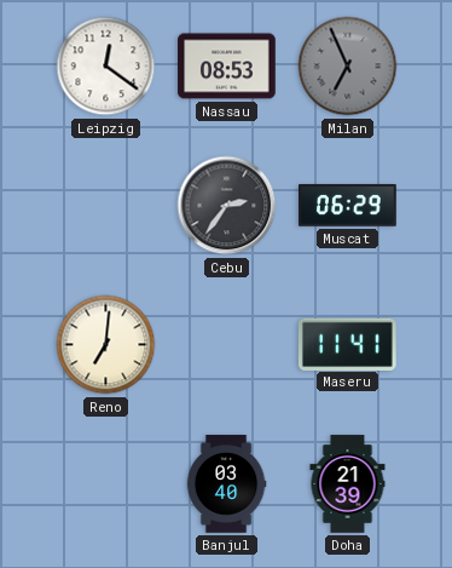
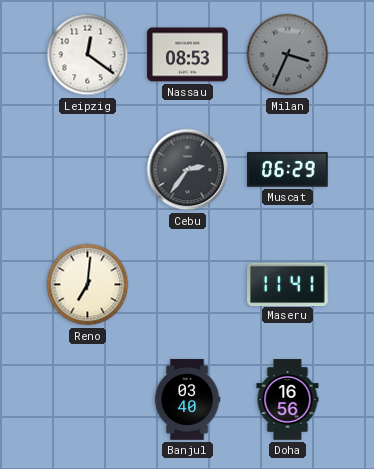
Milan: 6:56 -> 3:34 (288, 55)
Doha: 21:39 -> 16:56 (288, 400)
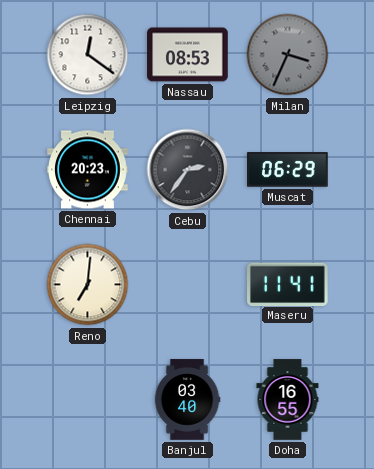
Chennai: none -> 20:23 (88, 170)
Doha: 16:56 -> 16:55 (288, 400)
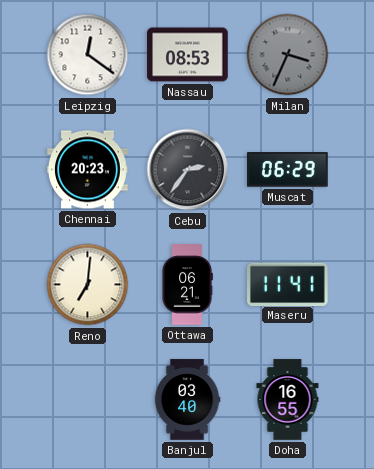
Ottawa: none -> 06:21 (187, 285)
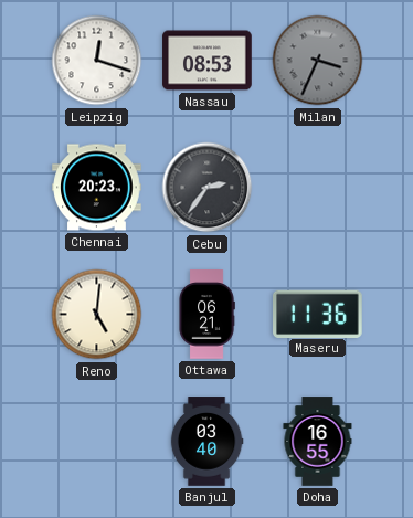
Leipzig: 12:21 -> 12:18 (97, 61)
Muscat: 06:29 -> none (288, 170)
Reno: 7:01 -> 5:01 (97, 315)
Maseru: 11:41 -> 11:36 (318, 314)
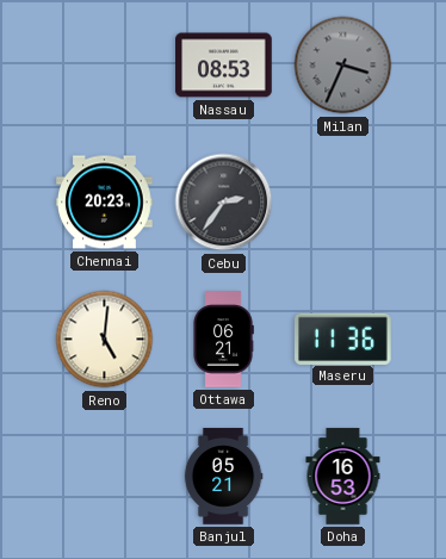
Leipzig: 12:18 -> none (97, 61)
Banjul: 03:40 -> 05:21 (223, 477)
Doha: 16:55 -> 16:53 (343, 477)
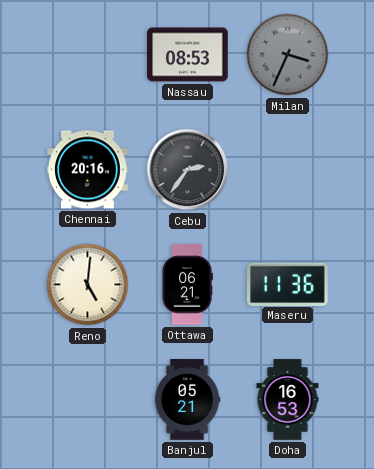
Chennai: 20:23 -> 20:16 (88, 170)
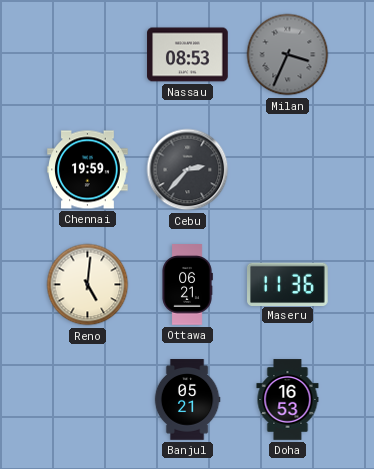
Chennai: 20:16 -> 19:59 (88, 170)
Cebu: 2:36 -> 2:37 (188, 170)
